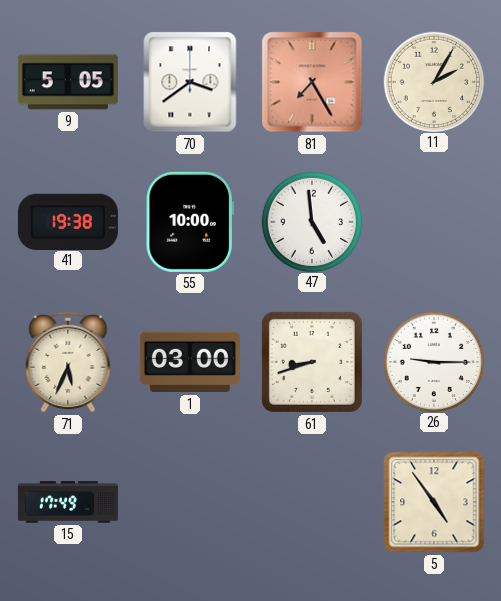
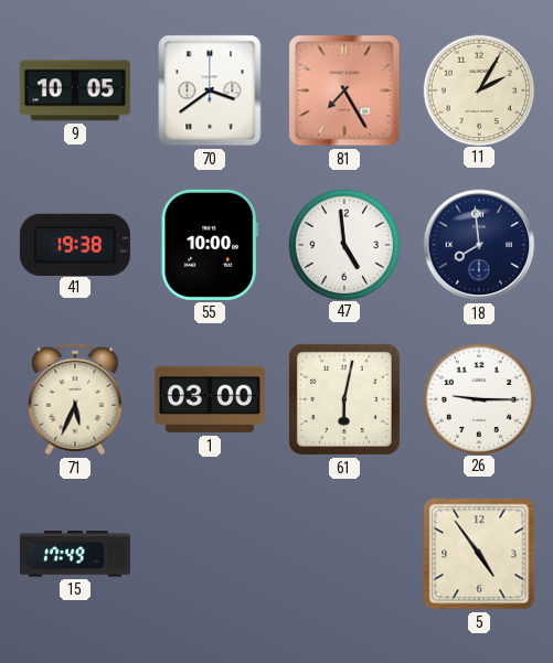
9: 5:05 -> 10:05 (75, 90)
18: none -> 7:59 (479, 245)
61: 8:42 -> 6:02 (344, 399)
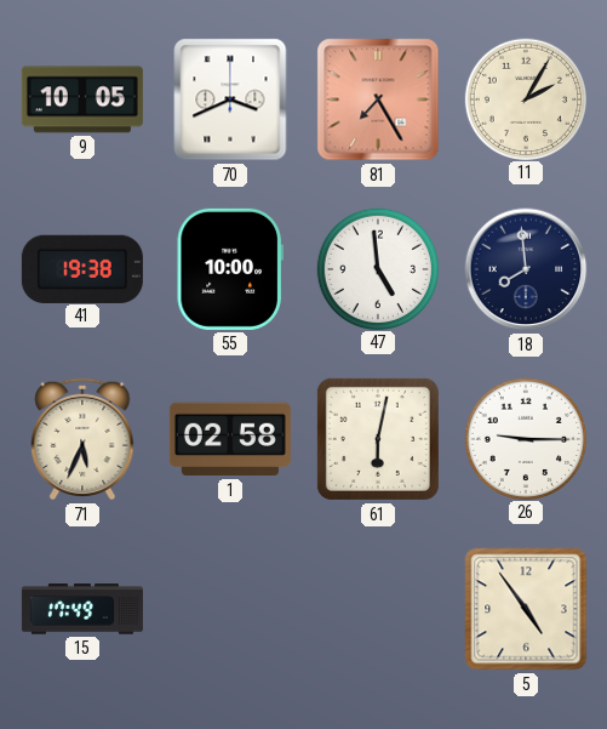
70: 3:39 -> 3:41 (230, 99)
1: 03:00 -> 02:58 (230, 439)
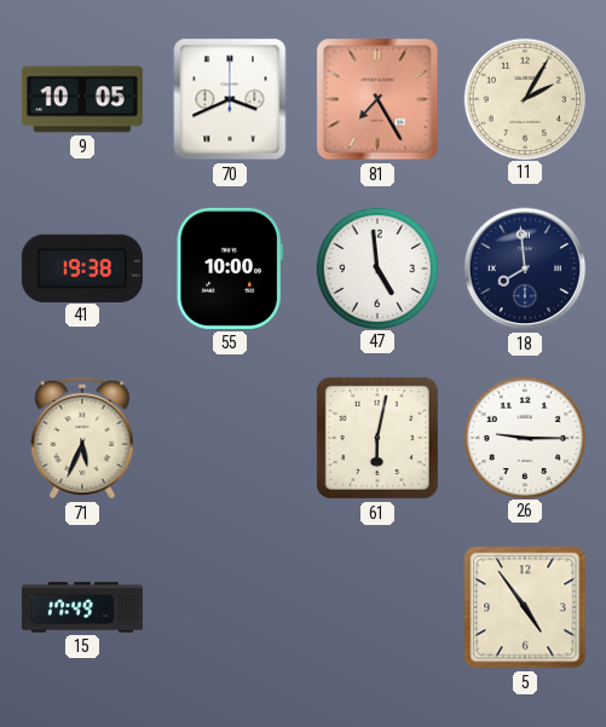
1: 02:58 -> none (230, 439)
